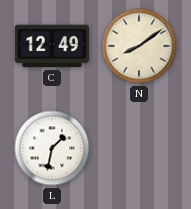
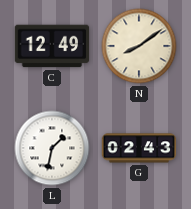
G: none -> 02:43 (139, 148)
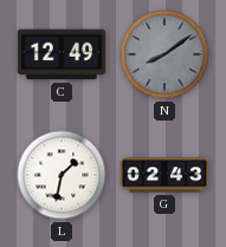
N dial: cream -> grey (164, 54)
